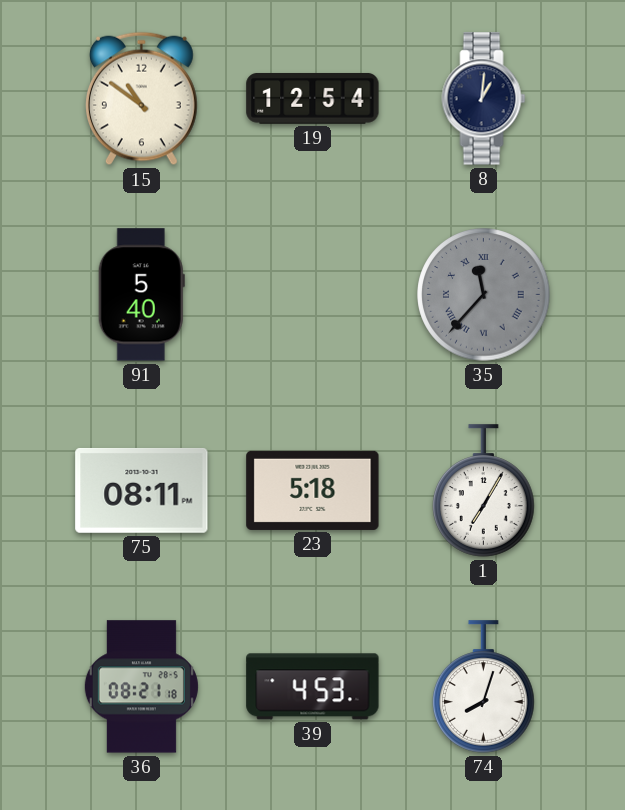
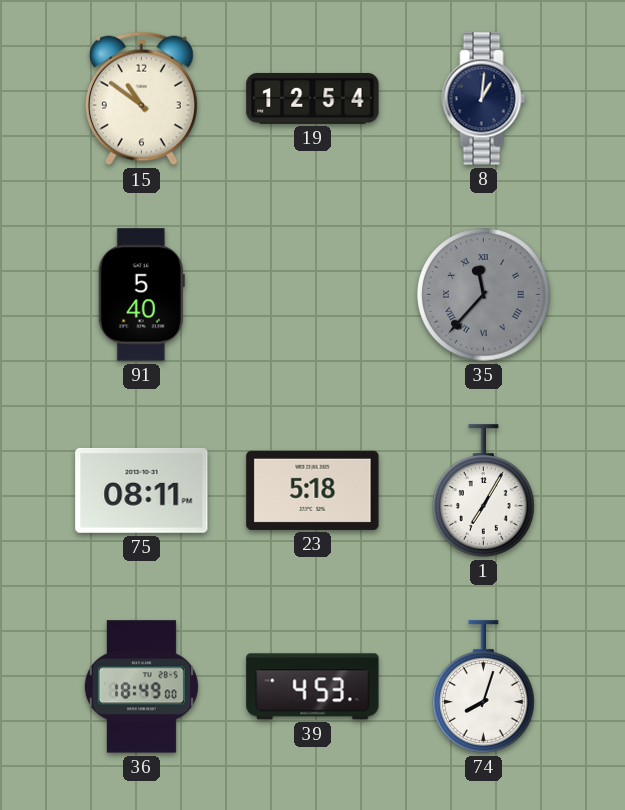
36: 08:21 -> 18:49 (141, 687)
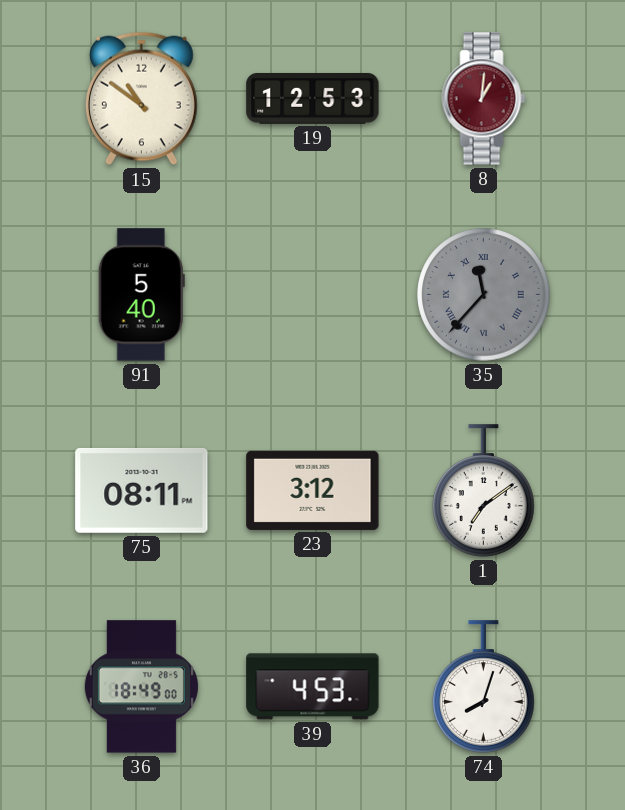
19: 12:54 -> 12:53 (313, 98)
8 dial: navy -> burgundy (484, 99)
23: 5:18 -> 3:12 (313, 490)
1: 7:05 -> 7:09 (484, 491)
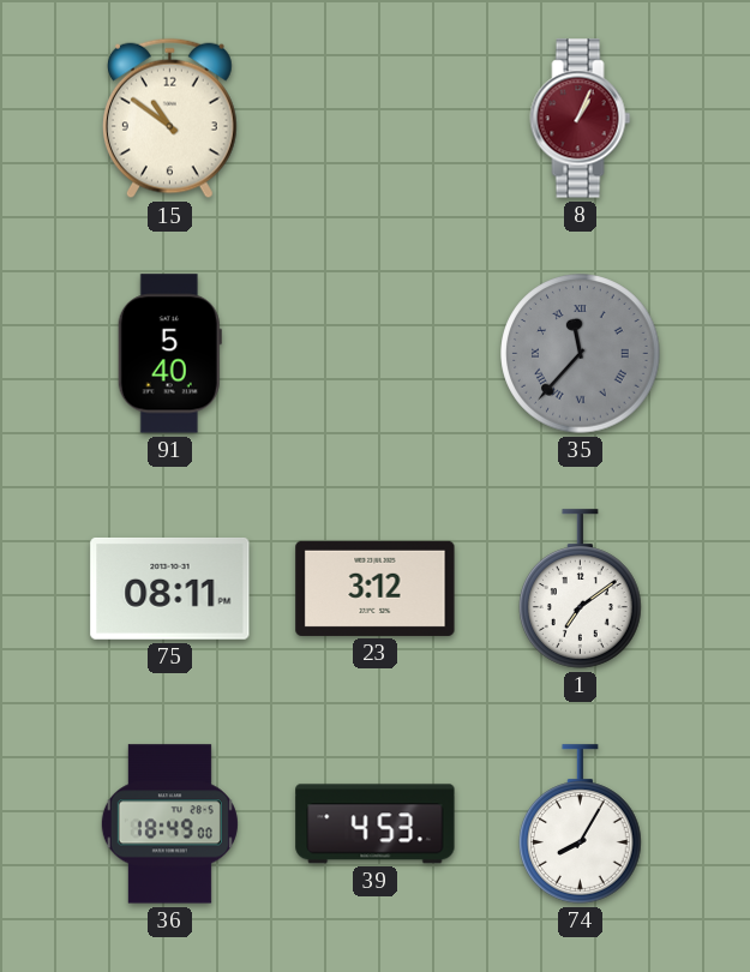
19: 12:53 -> none (313, 98)
8: 1:01 -> 1:04 (581, 119)
74: 8:03 -> 8:05 (581, 824)
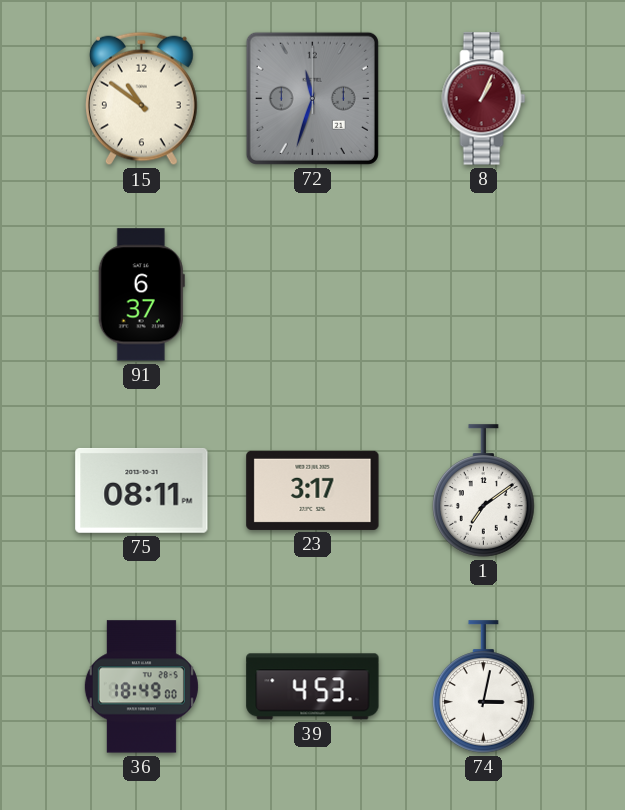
72: none -> 11:33 (312, 98)
91: 5:40 -> 6:37 (141, 295)
35: 11:37 -> none (581, 354)
23: 3:12 -> 3:17 (313, 490)
74: 8:05 -> 3:02 (484, 687)
